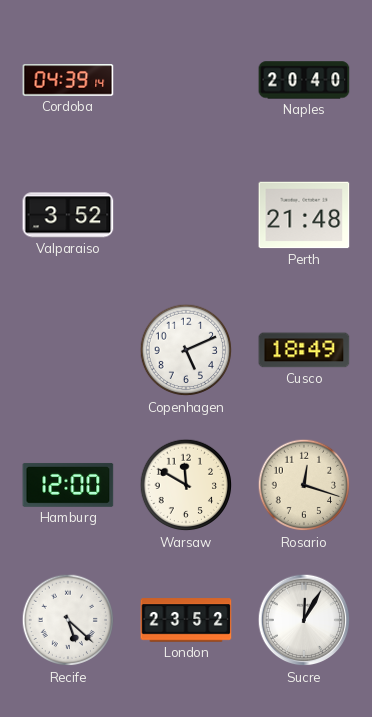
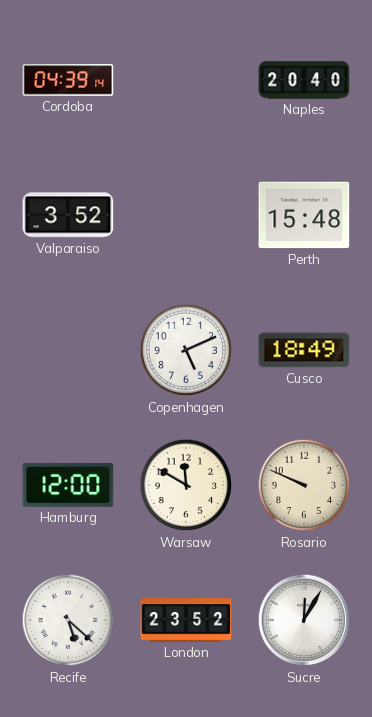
Perth: 21:48 -> 15:48 (304, 215)
Rosario: 12:18 -> 9:49 (304, 485)
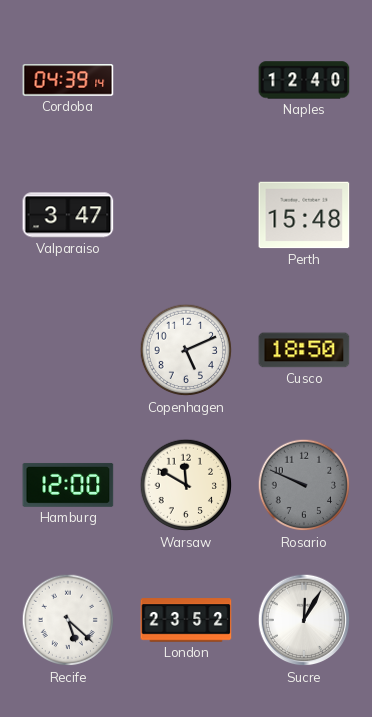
Naples: 20:40 -> 12:40 (304, 80)
Valparaiso: 3:52 -> 3:47 (68, 215)
Cusco: 18:49 -> 18:50 (304, 350)
Rosario dial: cream -> grey (304, 485)
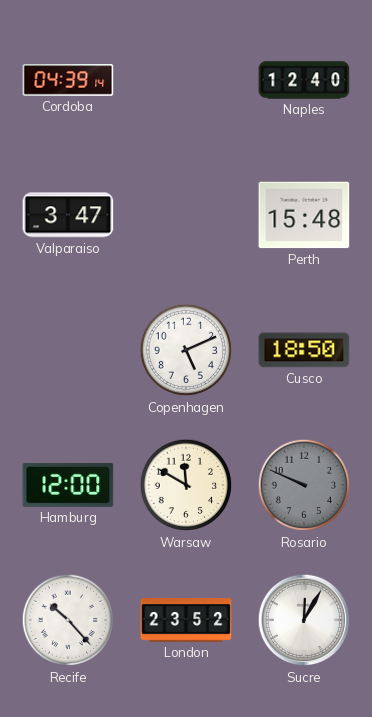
Recife: 5:22 -> 10:23 (68, 620)
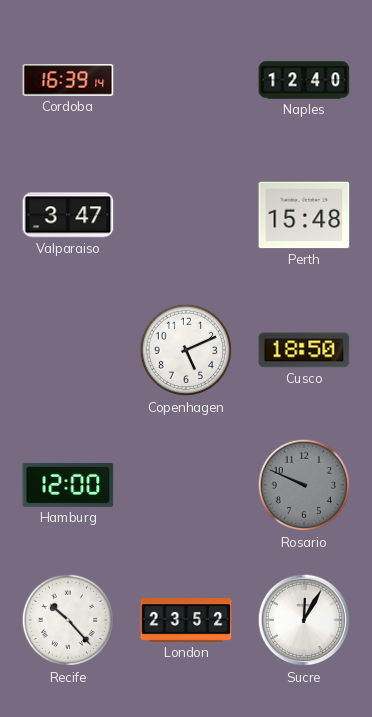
Cordoba: 04:39 -> 16:39 (68, 80)
Warsaw: 11:50 -> none (186, 485)
